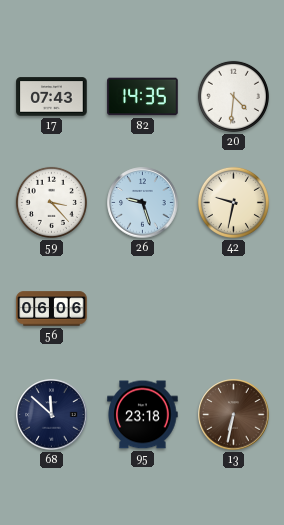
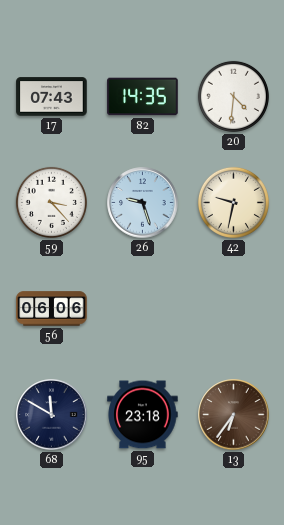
68: 11:52 -> 11:50 (52, 415)
13: 6:32 -> 6:36 (234, 415)
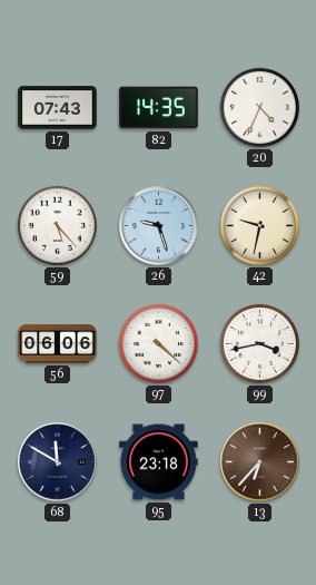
20: 4:31 -> 4:34 (259, 107)
59: 3:23 -> 5:23 (57, 225)
97: none -> 4:22 (158, 343)
99: none -> 3:43 (259, 343)
13: 6:36 -> 6:37 (260, 462)
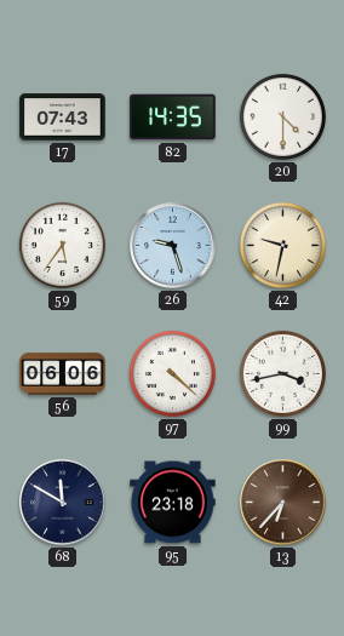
20: 4:34 -> 4:30 (282, 116)
59: 5:23 -> 5:36 (62, 245)
